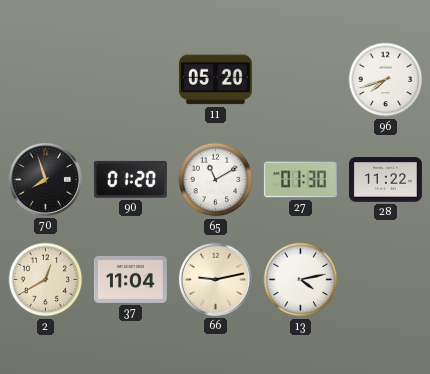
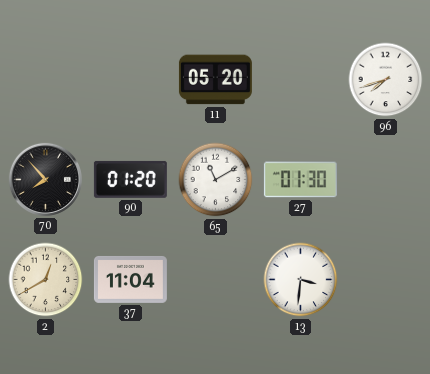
70: 7:57 -> 7:53 (45, 179)
28: 11:22 -> none (385, 180)
66: 9:13 -> none (215, 279)
13: 4:13 -> 3:31 (301, 280)
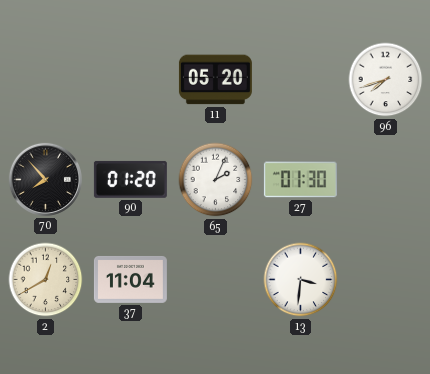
65: 11:10 -> 2:04 (216, 180)
